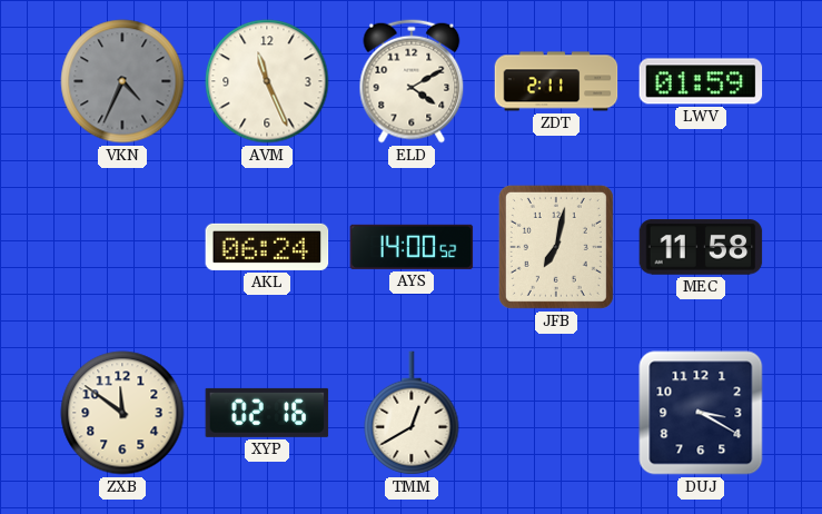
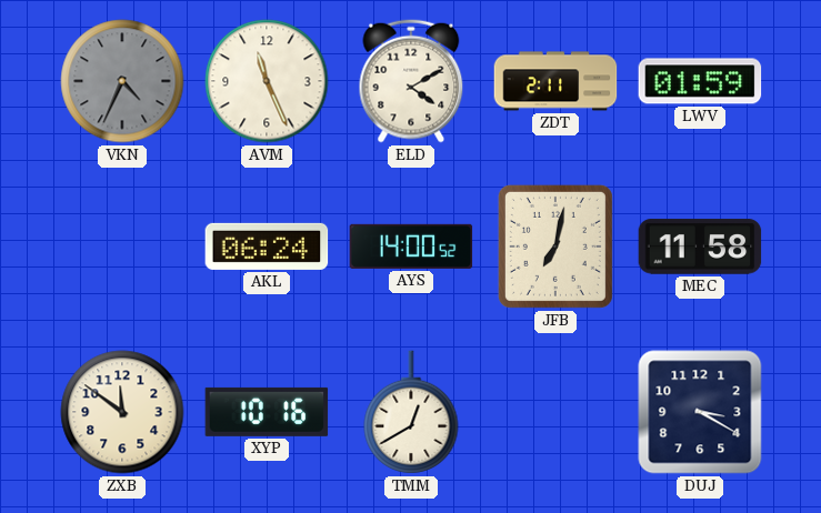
XYP: 02:16 -> 10:16 (267, 412)
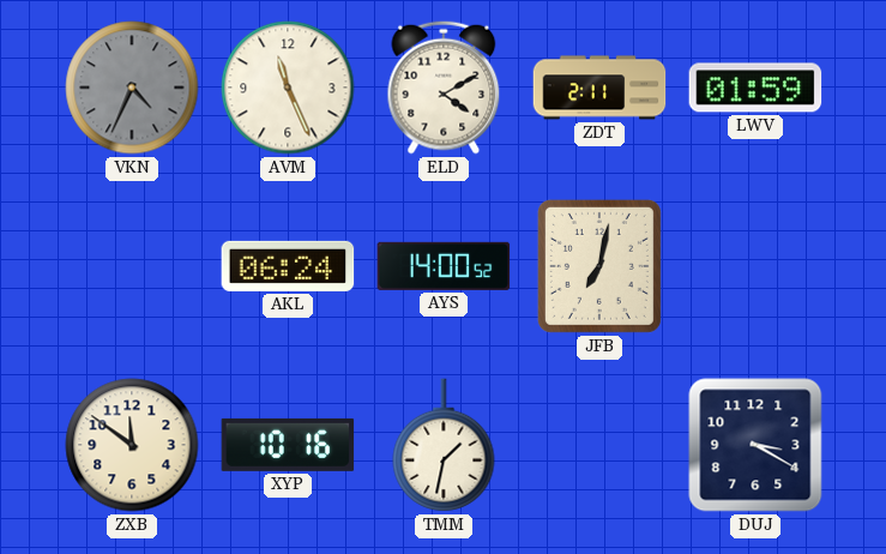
MEC: 11:58 -> none (700, 247)
TMM: 12:40 -> 1:32 (444, 445)
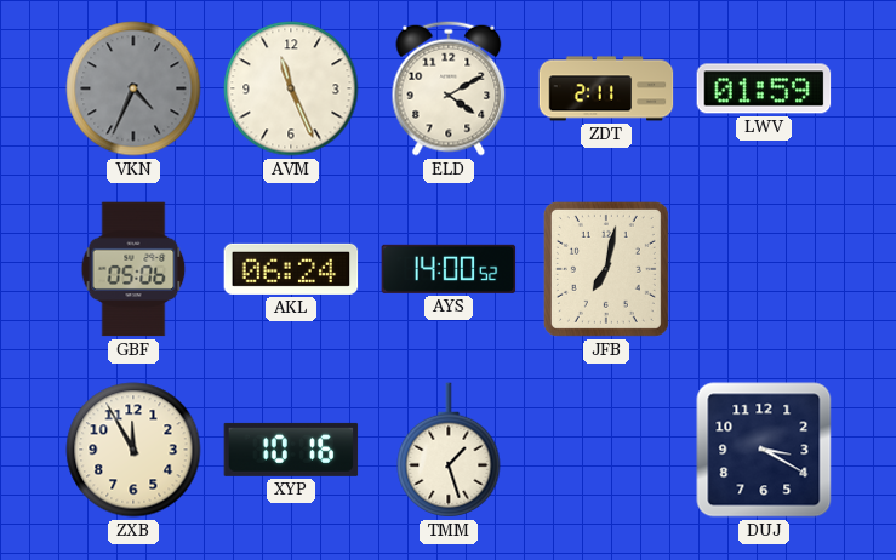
GBF: none -> 05:06 (133, 269)
ZXB: 11:51 -> 11:55 (133, 450)
TMM: 1:32 -> 1:27 (449, 450)
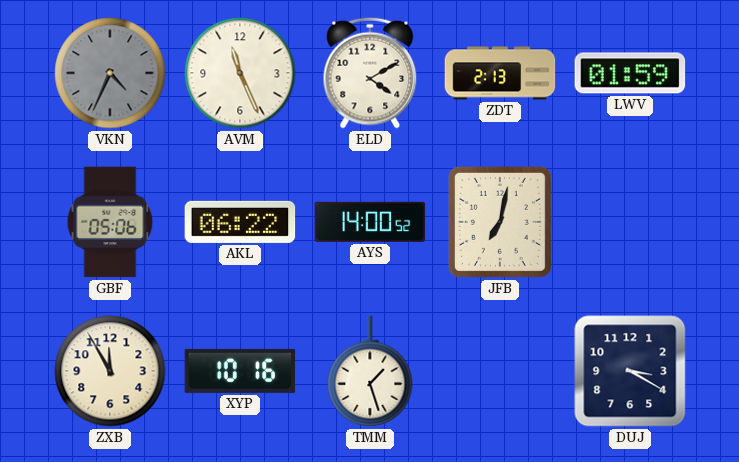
ZDT: 2:11 -> 2:13 (500, 73)
AKL: 06:24 -> 06:22 (240, 222)
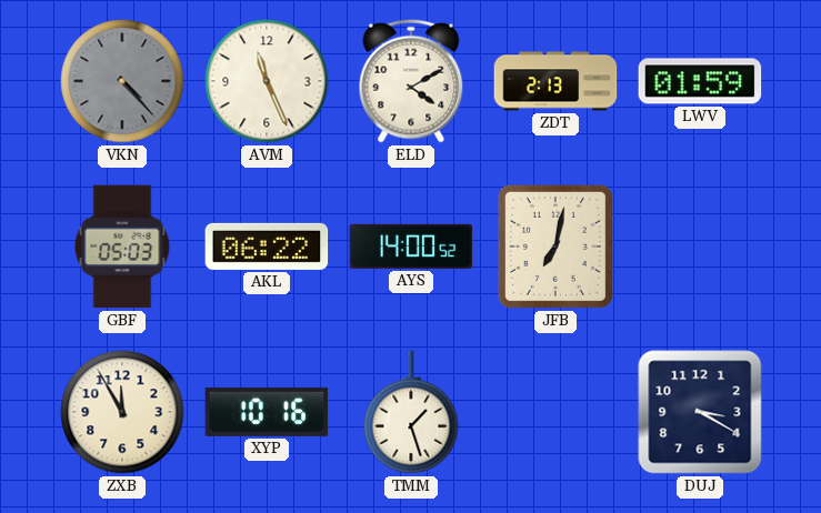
VKN: 4:34 -> 4:23 (122, 81)
GBF: 05:06 -> 05:03 (122, 247)
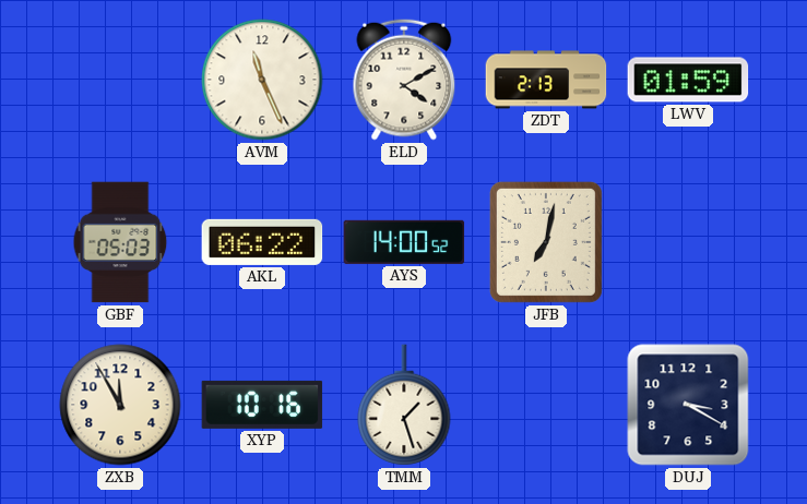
VKN: 4:23 -> none (122, 81)
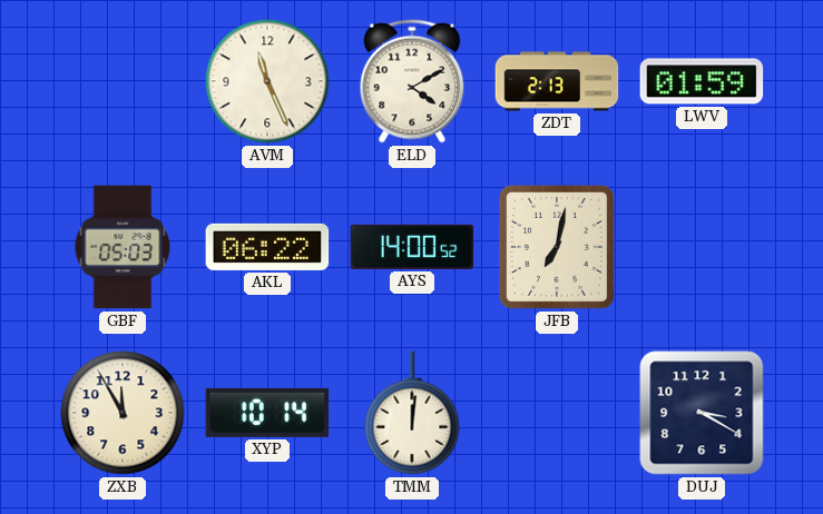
XYP: 10:16 -> 10:14 (267, 413)
TMM: 1:27 -> 12:01 (412, 413)
